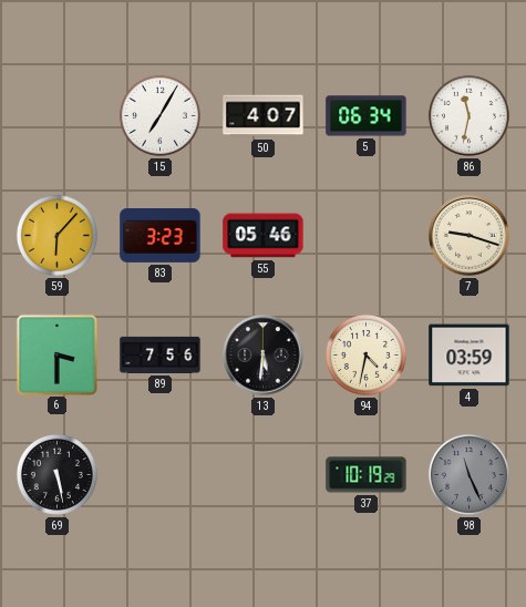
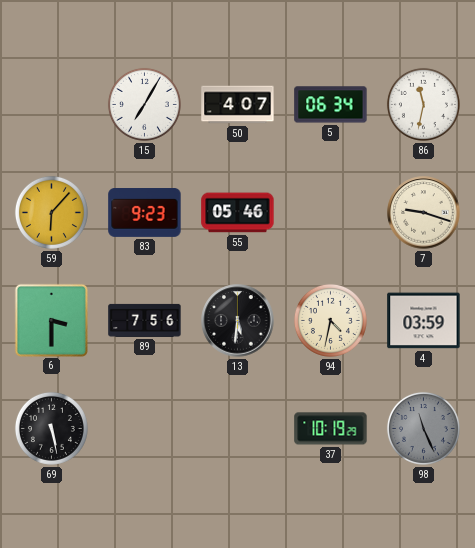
83: 3:23 -> 9:23 (145, 213)
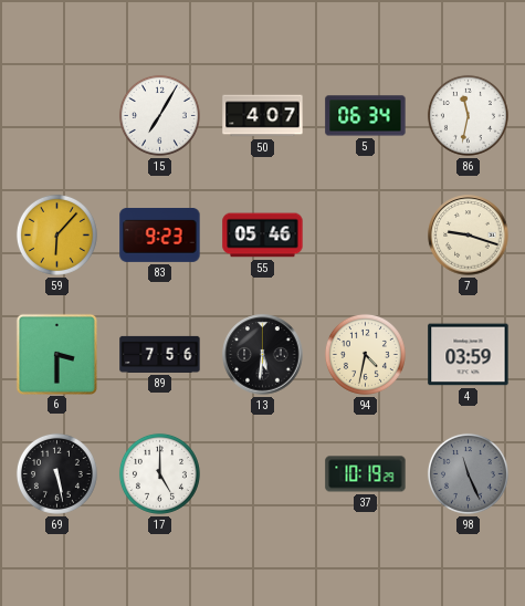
17: none -> 5:00 (159, 473)
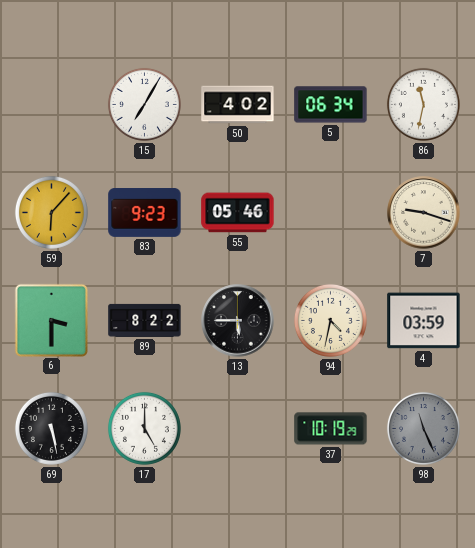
50: 4:07 -> 4:02 (238, 105)
89: 7:56 -> 8:22 (145, 320)
13: 5:31 -> 5:45 (238, 321)
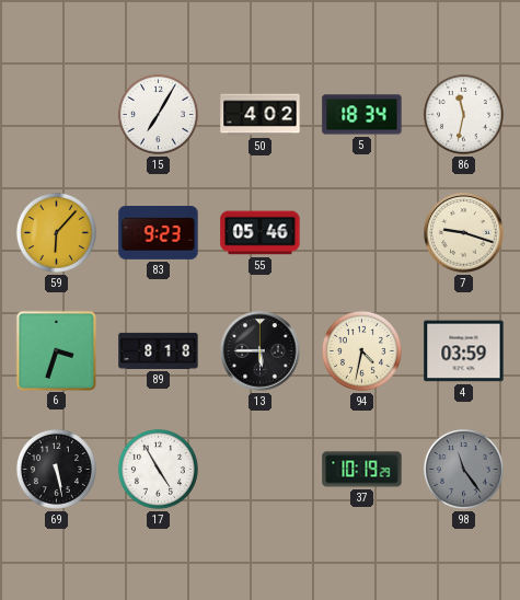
5: 06:34 -> 18:34 (362, 115)
6: 3:30 -> 3:33 (56, 350)
89: 8:22 -> 8:18 (159, 350)
17: 5:00 -> 4:55 (158, 469)
98: 11:26 -> 11:24 (463, 469)
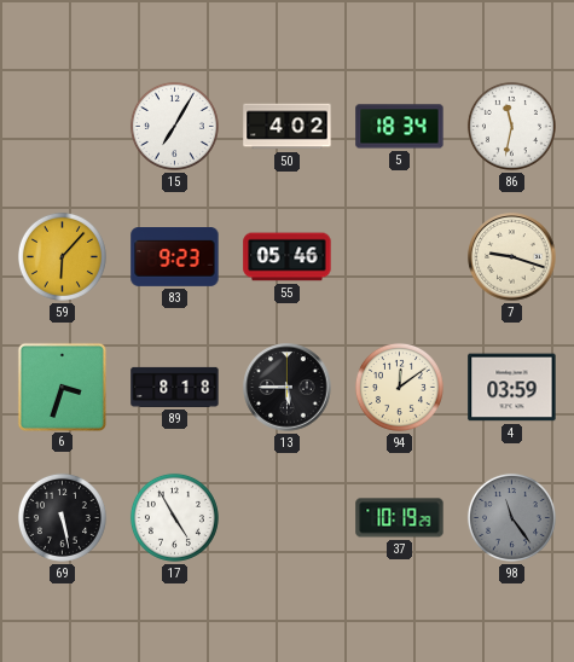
94: 4:32 -> 12:09 (399, 387)
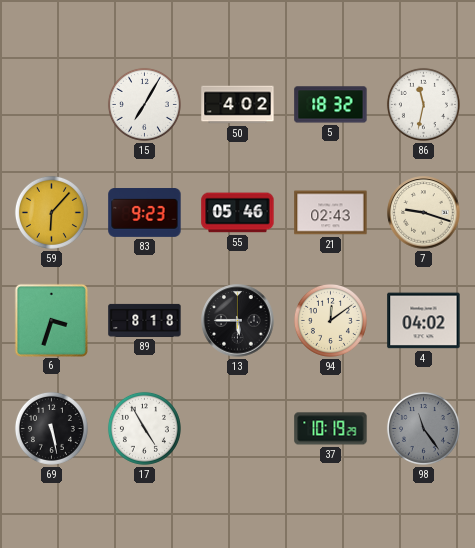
5: 18:34 -> 18:32 (331, 105)
21: none -> 02:43 (331, 213)
4: 03:59 -> 04:02 (424, 321)
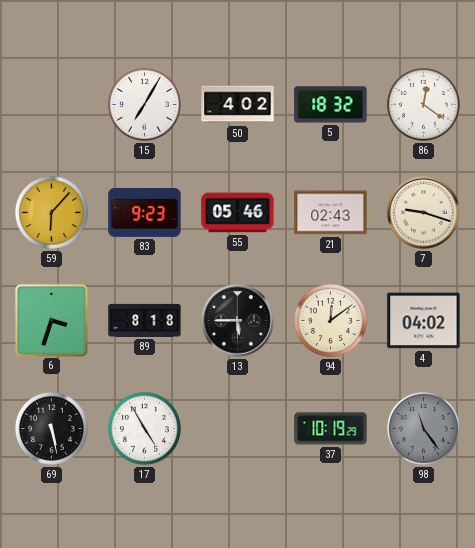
86: 11:32 -> 12:21 (423, 104)
